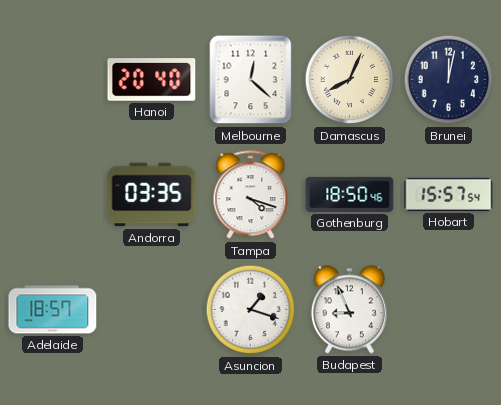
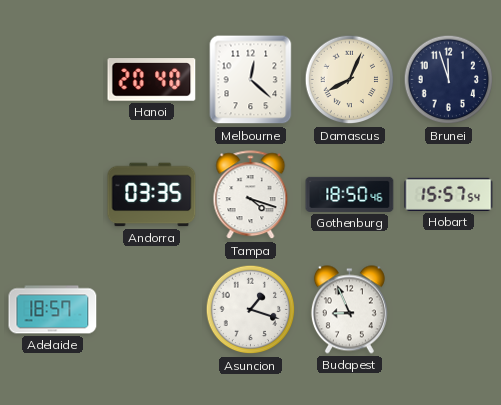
Brunei: 12:02 -> 11:57 (449, 80)
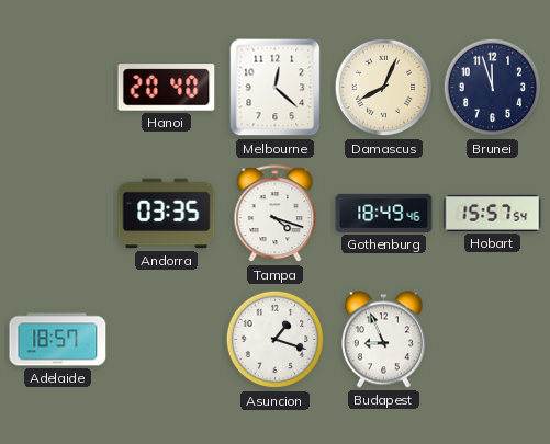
Gothenburg: 18:50 -> 18:49 (384, 213)
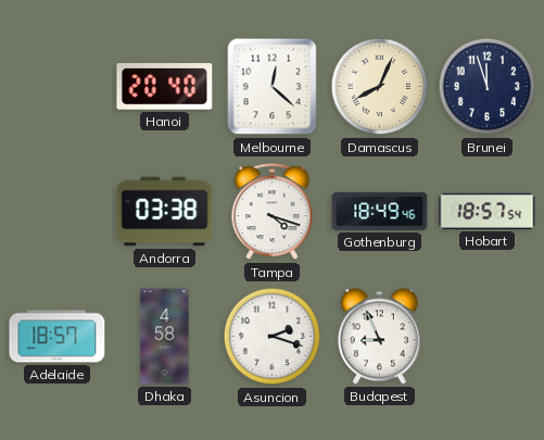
Andorra: 03:35 -> 03:38 (165, 212)
Hobart: 15:57 -> 18:57 (488, 211)
Dhaka: none -> 4:58 (165, 337)
Asuncion: 1:18 -> 2:18 (273, 337)
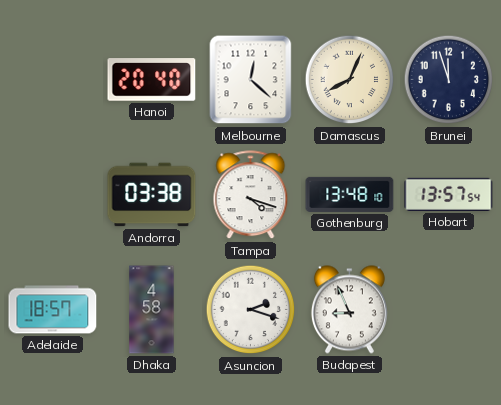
Gothenburg: 18:49 -> 13:48 (350, 194)
Hobart: 18:57 -> 13:57 (449, 194)
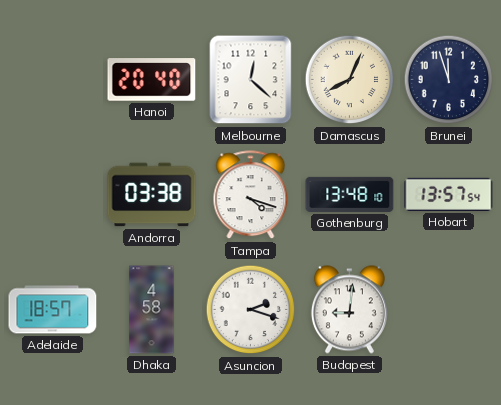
Budapest: 8:56 -> 9:01 (349, 310)
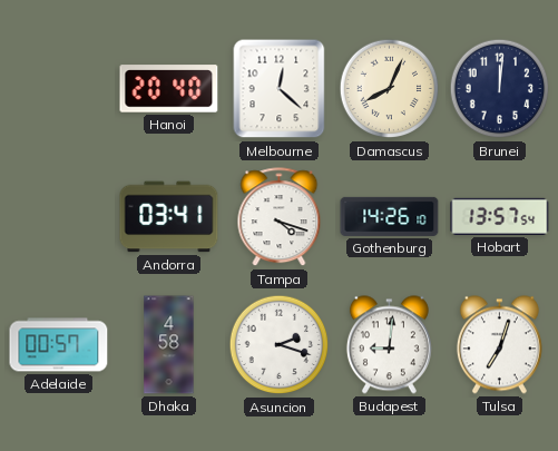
Brunei: 11:57 -> 12:01 (500, 89)
Andorra: 03:38 -> 03:41 (169, 217)
Gothenburg: 13:48 -> 14:26 (390, 216)
Adelaide: 18:57 -> 00:57 (59, 345)
Tulsa: none -> 7:03 (499, 345)
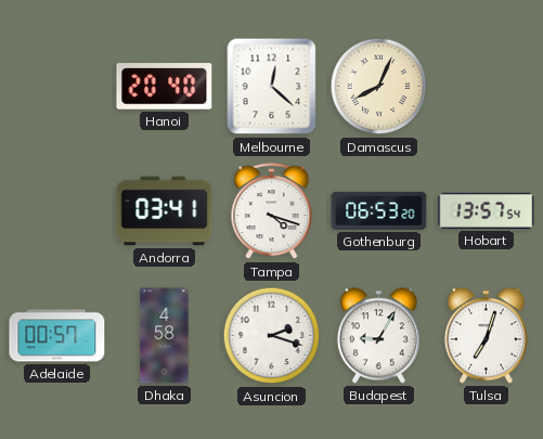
Brunei: 12:01 -> none (500, 89)
Gothenburg: 14:26 -> 06:53 (379, 210)
Budapest: 9:01 -> 9:05 (378, 336)
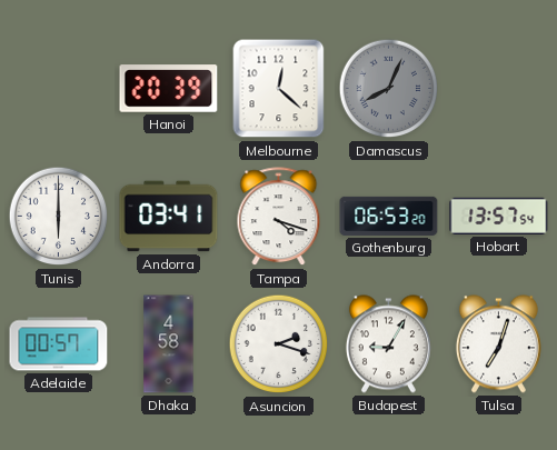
Hanoi: 20:40 -> 20:39 (169, 89)
Damascus dial: cream -> grey (389, 89)
Tunis: none -> 6:00 (59, 217)
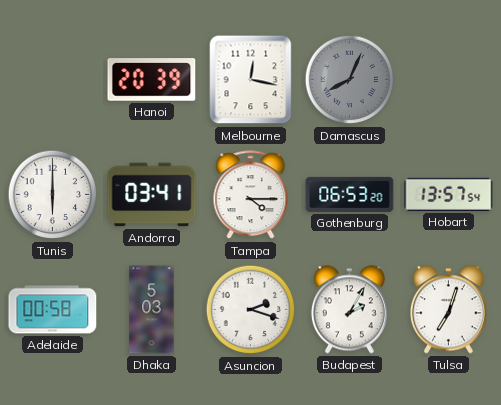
Melbourne: 12:22 -> 12:17 (251, 80)
Tampa: 4:18 -> 4:15 (251, 195)
Adelaide: 00:57 -> 00:58 (53, 310)
Dhaka: 4:58 -> 5:03 (152, 310)
Budapest: 9:05 -> 2:05 (349, 310)
